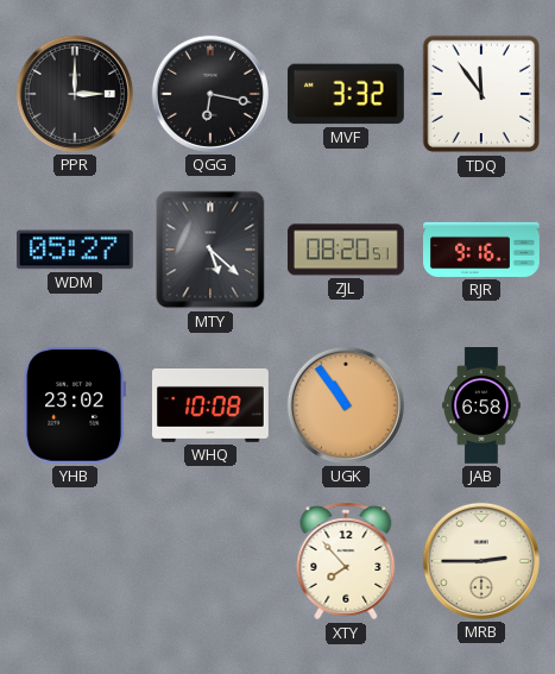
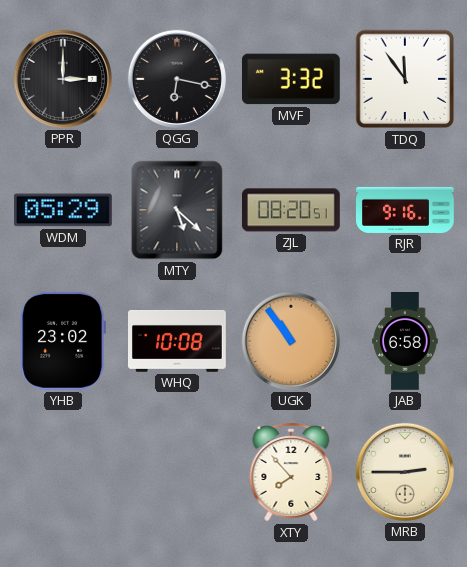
WDM: 05:27 -> 05:29 (63, 210)
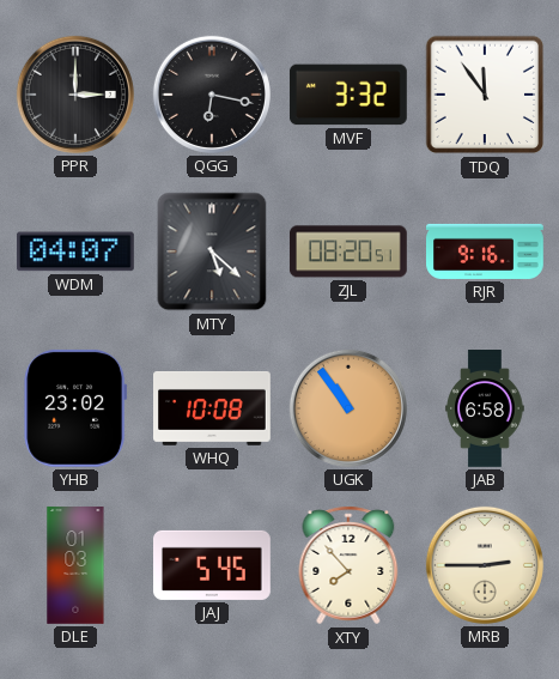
WDM: 05:29 -> 04:07 (75, 251)
DLE: none -> 01:03 (75, 566)
JAJ: none -> 5:45 (213, 565)
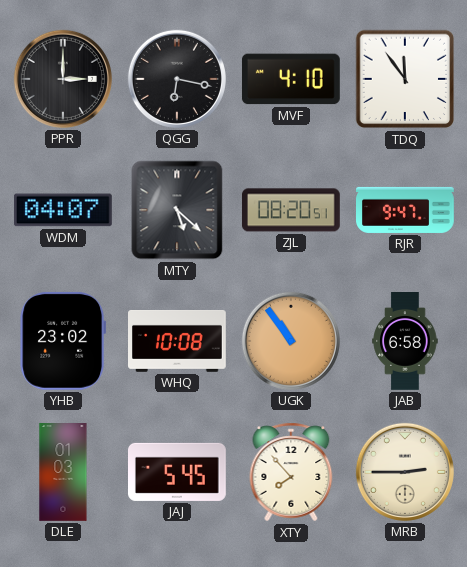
MVF: 3:32 -> 4:10 (291, 79)
RJR: 9:16 -> 9:47 (406, 210)
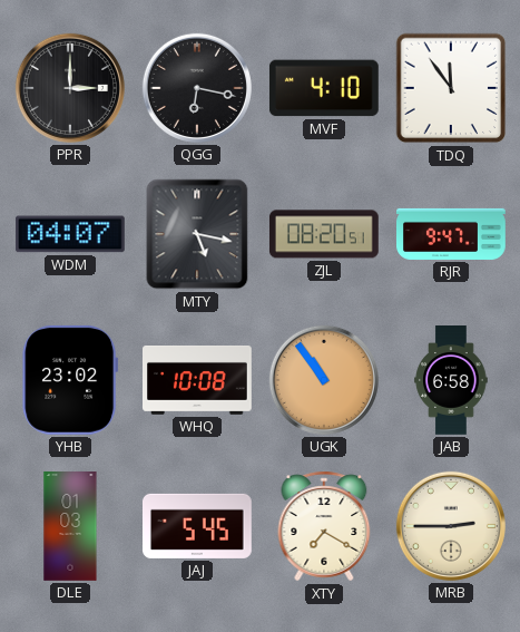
MTY: 5:22 -> 5:17 (197, 234)
XTY: 7:53 -> 7:20 (324, 526)
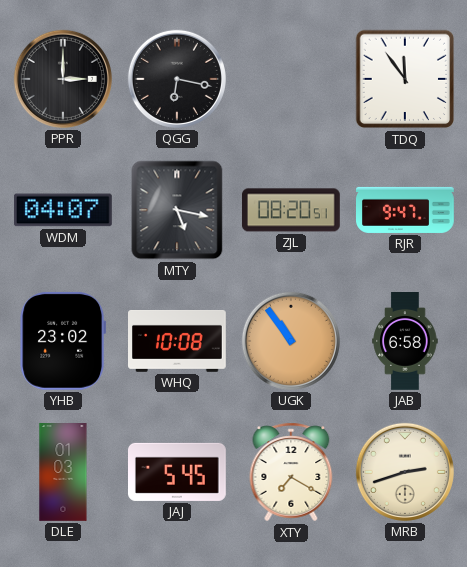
MVF: 4:10 -> none (324, 88)
MRB: 2:45 -> 2:42 (405, 472)
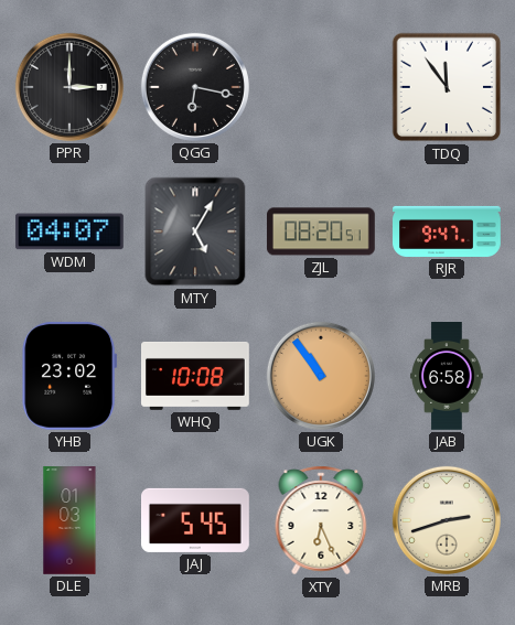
MTY: 5:17 -> 5:05 (195, 231)
XTY: 7:20 -> 6:26 (321, 520)
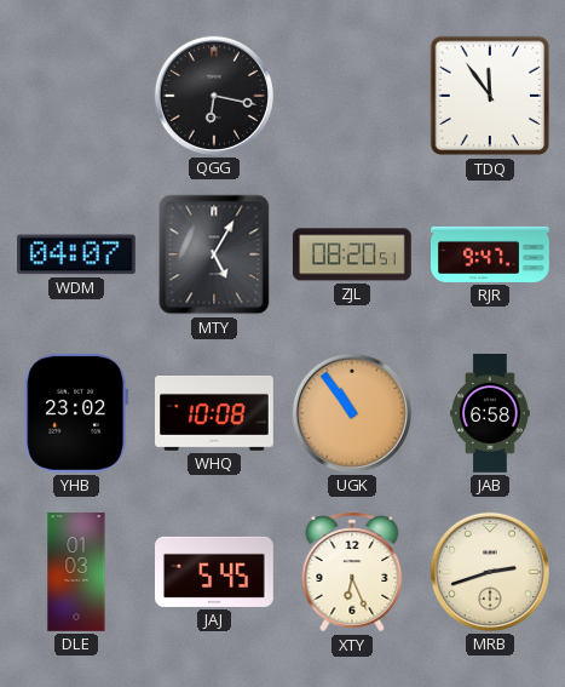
PPR: 3:00 -> none (69, 87)
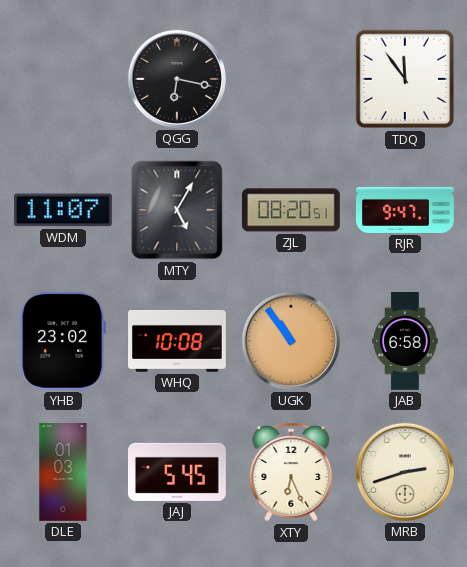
WDM: 04:07 -> 11:07 (63, 210)
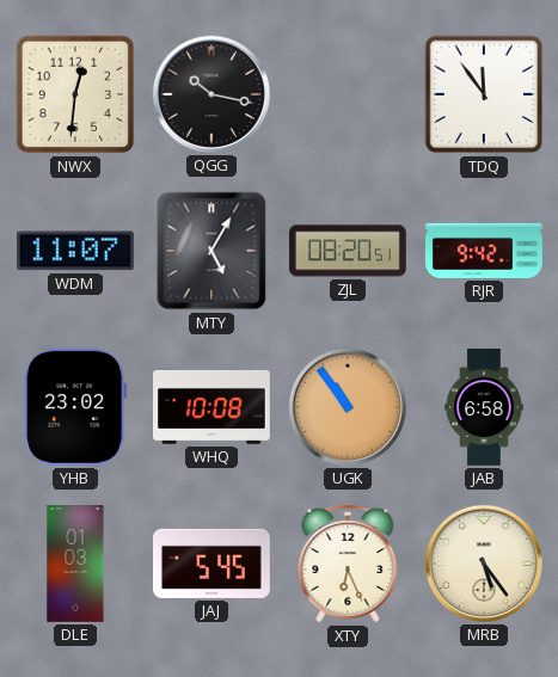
NWX: none -> 12:31 (75, 94)
QGG: 6:17 -> 10:17 (211, 94)
RJR: 9:47 -> 9:42 (485, 251)
MRB: 2:42 -> 5:24 (484, 564)
